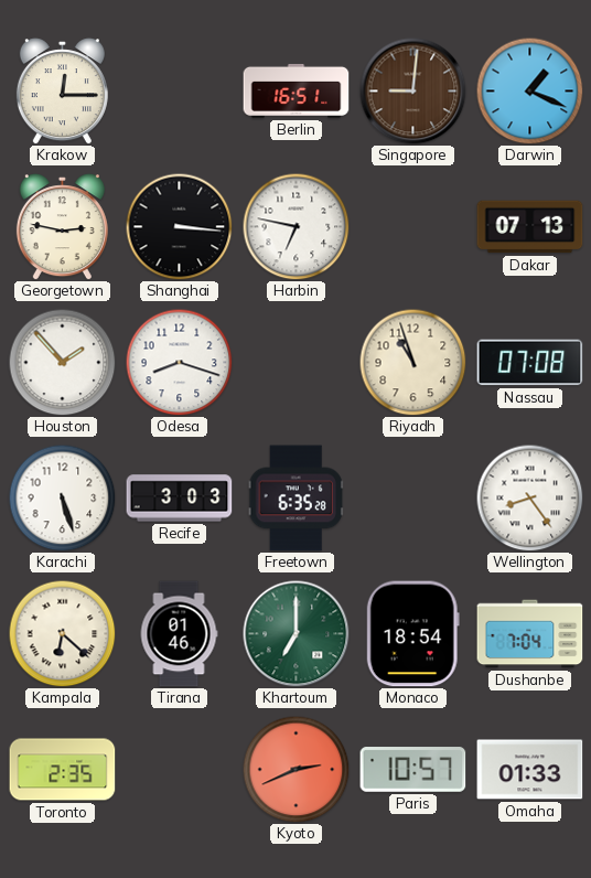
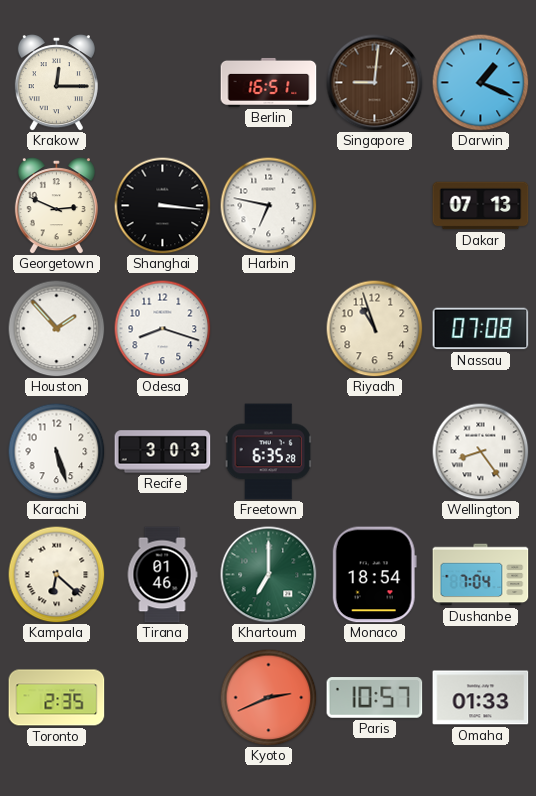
Georgetown: 2:47 -> 2:49 (56, 206)
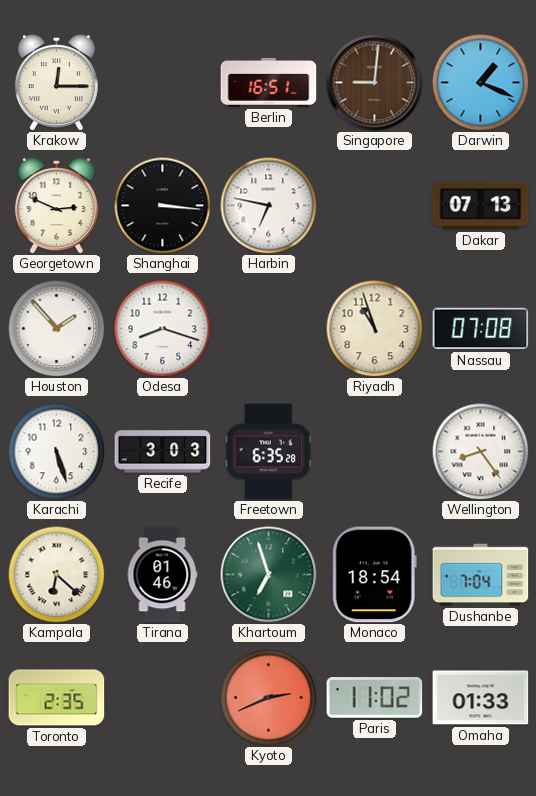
Khartoum: 7:00 -> 6:57 (269, 575)
Paris: 10:57 -> 11:02 (375, 698)
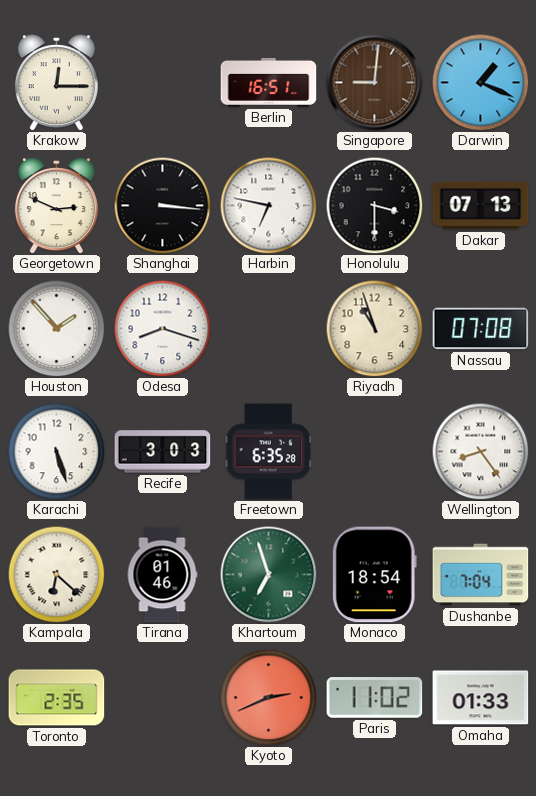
Honolulu: none -> 3:30 (374, 205)
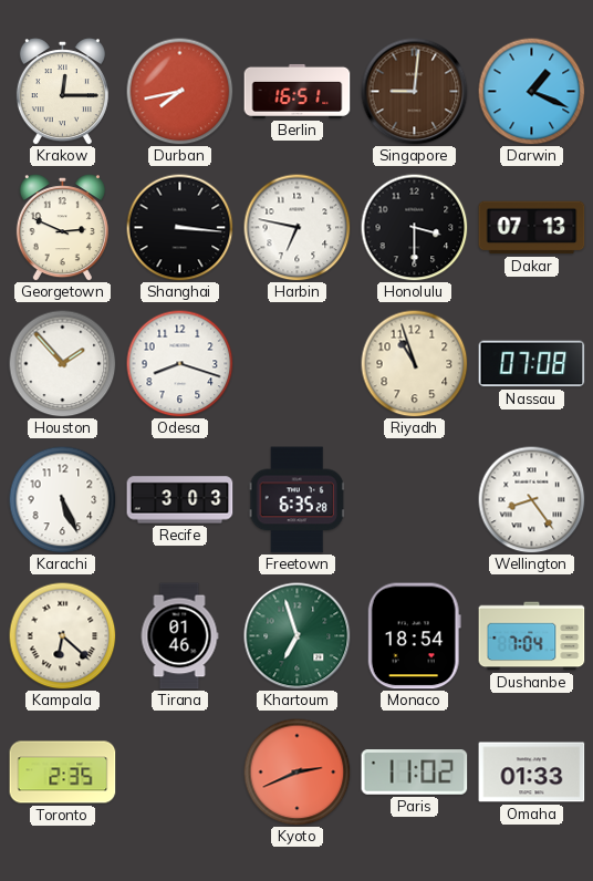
Durban: none -> 7:43 (179, 91)
Karachi: 5:27 -> 5:26 (62, 499)
